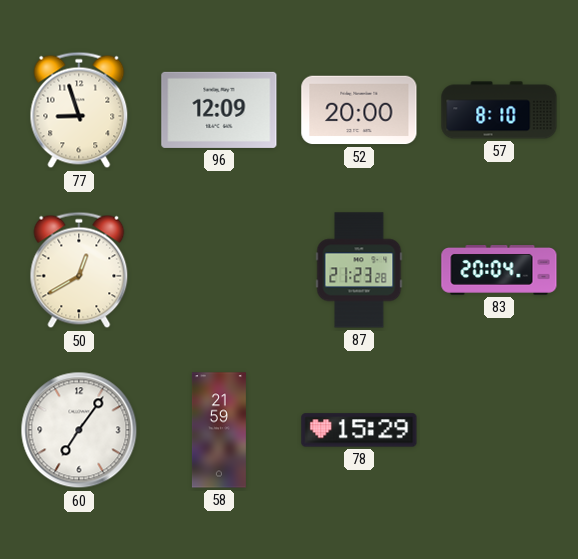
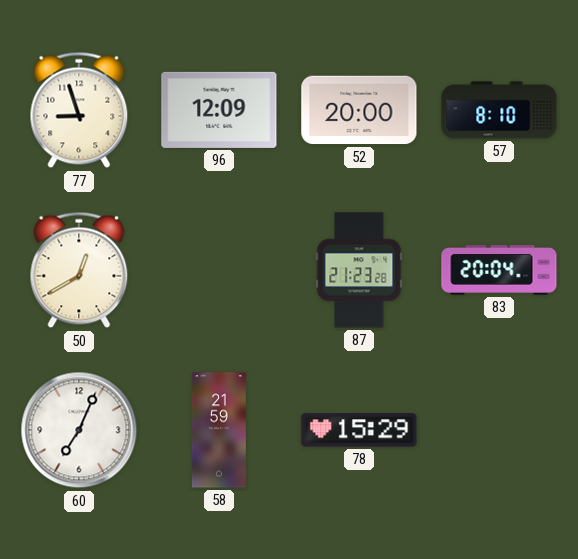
60: 7:06 -> 7:04 (79, 430)
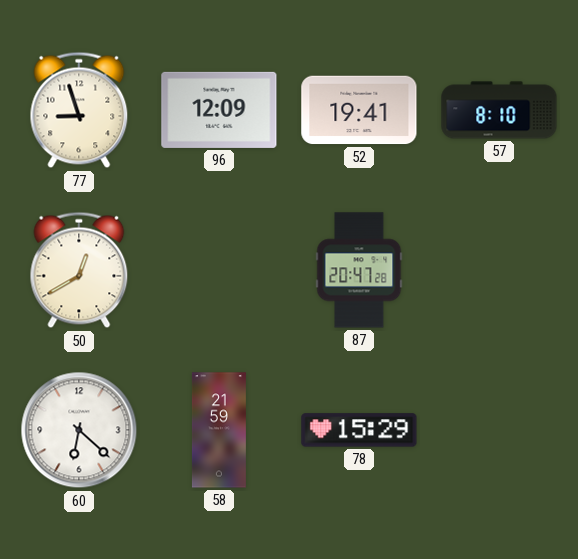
52: 20:00 -> 19:41 (359, 110)
87: 21:23 -> 20:47 (359, 270)
83: 20:04 -> none (499, 271)
60: 7:04 -> 6:22 (79, 430)
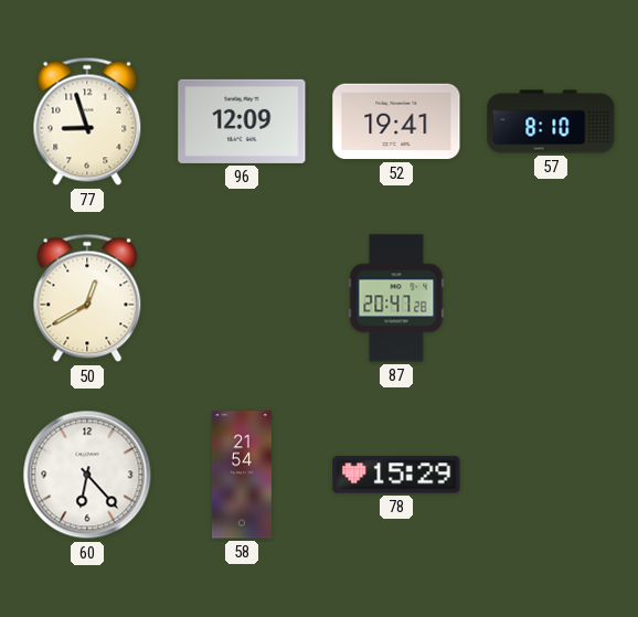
60: 6:22 -> 6:23 (87, 475)
58: 21:59 -> 21:54 (242, 475)
